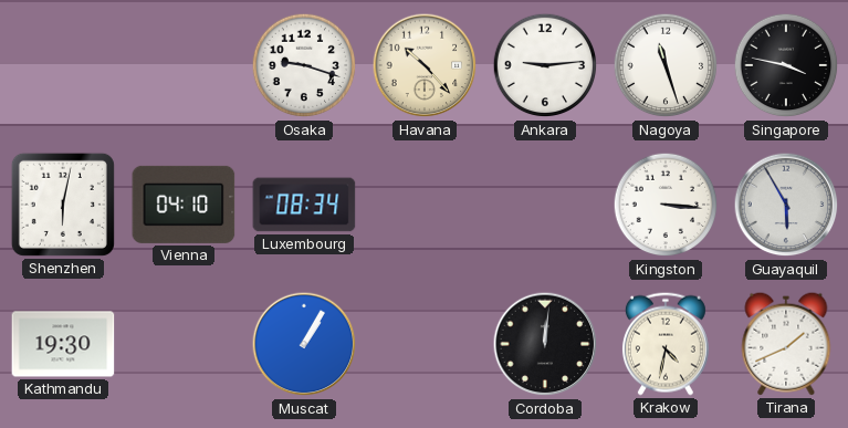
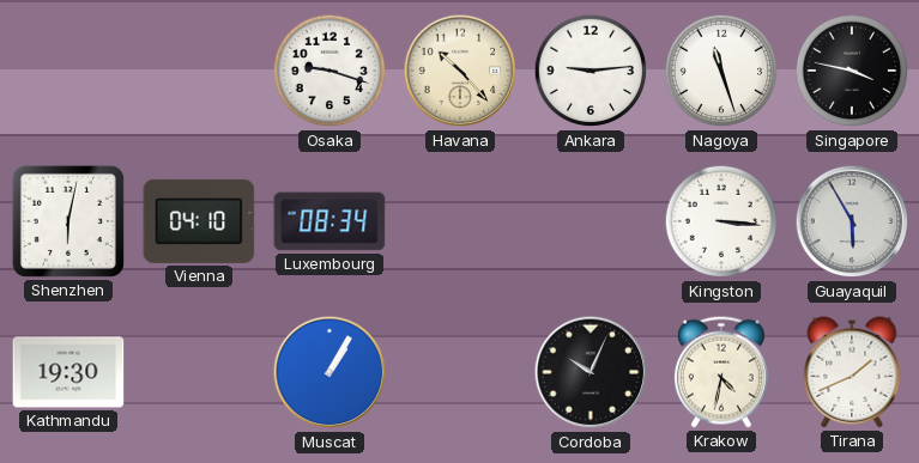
Cordoba: 12:01 -> 10:04 (591, 372)
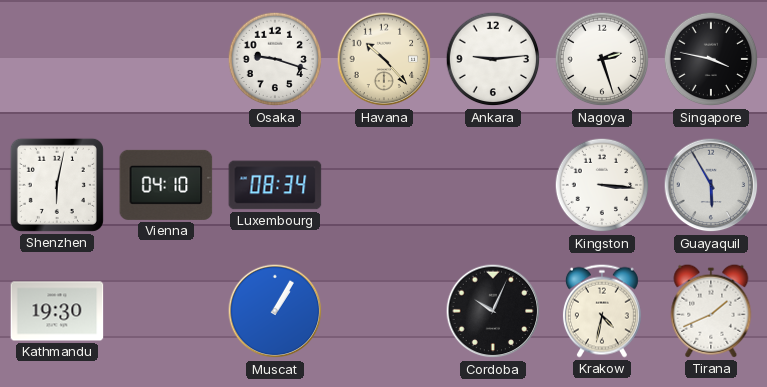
Nagoya: 11:27 -> 2:27 (602, 59)
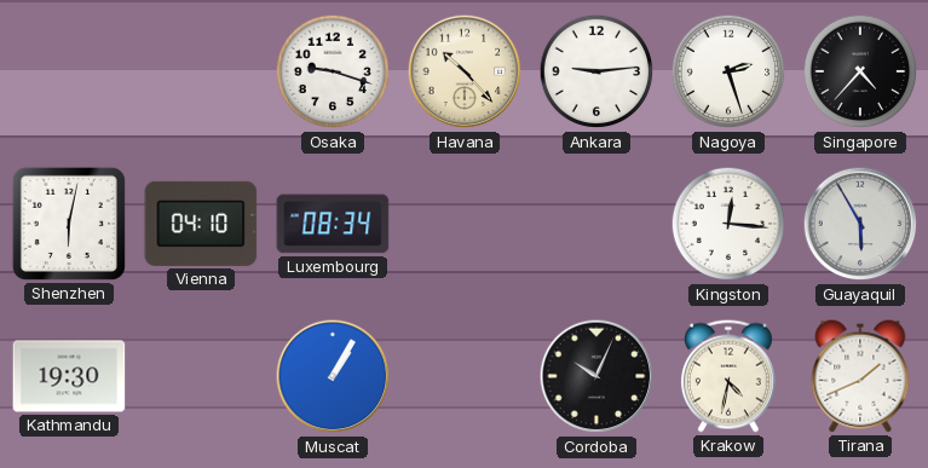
Singapore: 3:47 -> 4:37 (860, 71)
Kingston: 3:16 -> 12:16 (728, 224)
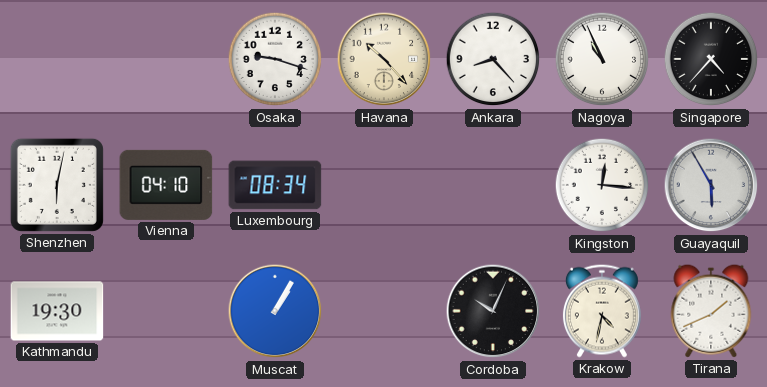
Ankara: 9:14 -> 8:23 (493, 59)
Nagoya: 2:27 -> 10:56 (602, 59)
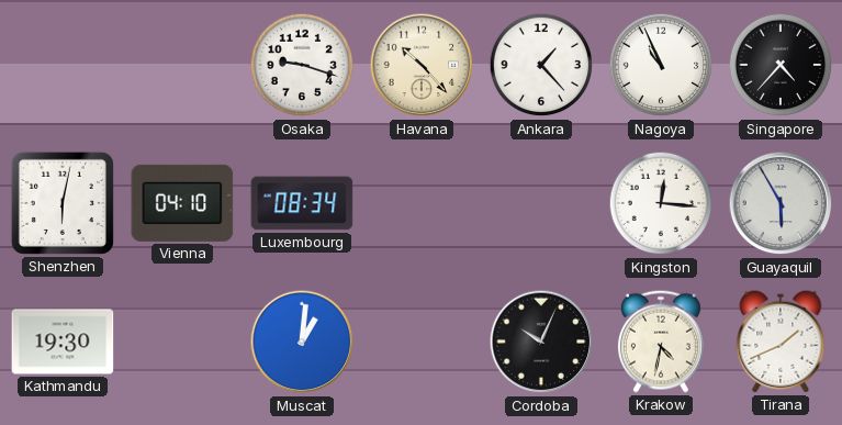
Ankara: 8:23 -> 1:23 (541, 65)
Muscat: 1:05 -> 1:01 (302, 342)
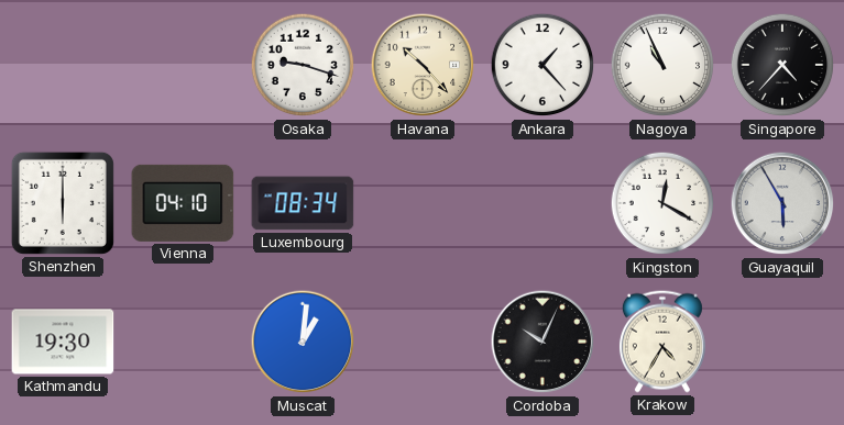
Shenzhen: 6:02 -> 6:00 (63, 203)
Kingston: 12:16 -> 12:20 (662, 203)
Krakow: 4:32 -> 4:35 (662, 342)
Tirana: 1:41 -> none (781, 342)
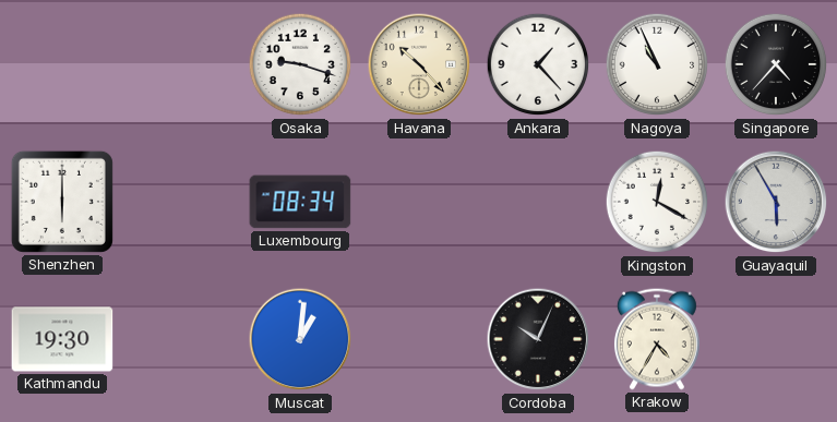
Vienna: 04:10 -> none (183, 203)
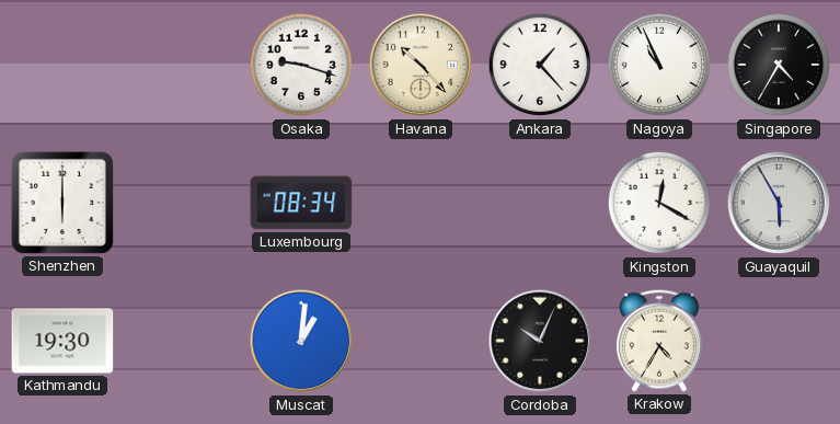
Singapore: 4:37 -> 4:35 (779, 65)
